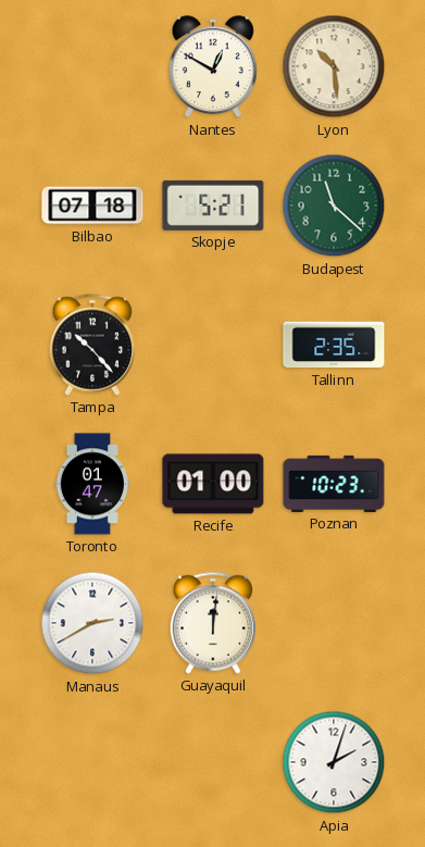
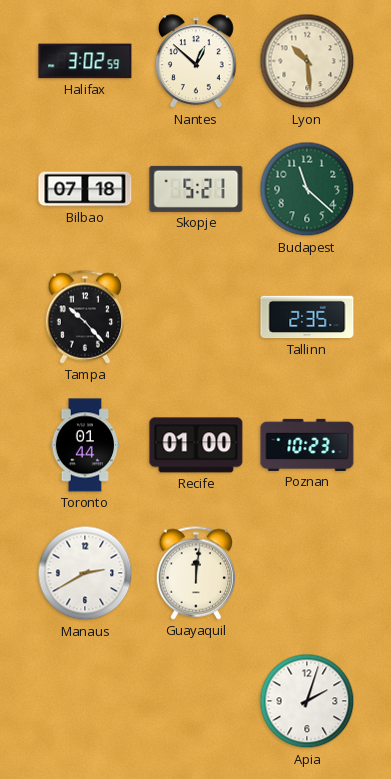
Halifax: none -> 3:02 (85, 61)
Nantes: 12:50 -> 12:52 (196, 62)
Toronto: 01:47 -> 01:44 (85, 445)
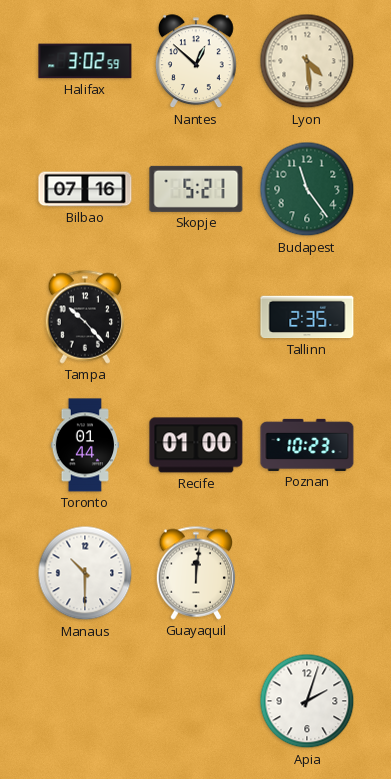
Lyon: 10:29 -> 4:29 (307, 61)
Bilbao: 07:18 -> 07:16 (85, 189)
Budapest: 11:22 -> 11:24 (307, 189)
Manaus: 2:40 -> 10:30 (85, 573)
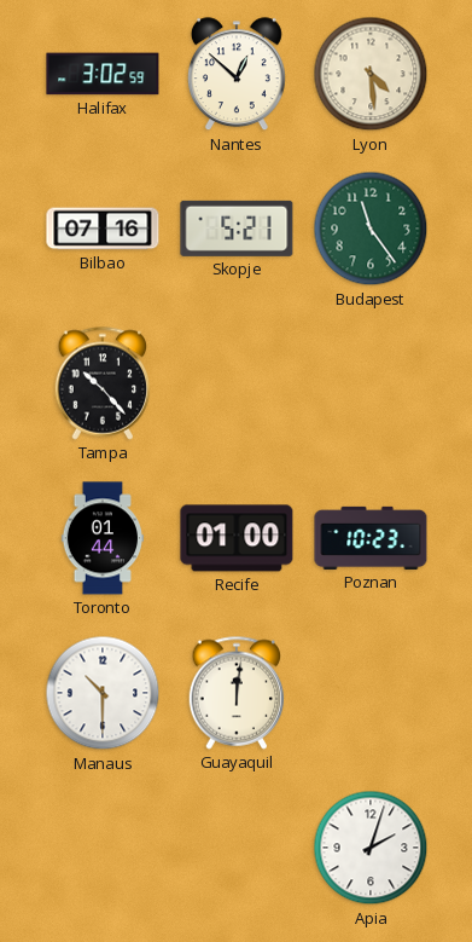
Tallinn: 2:35 -> none (307, 317)
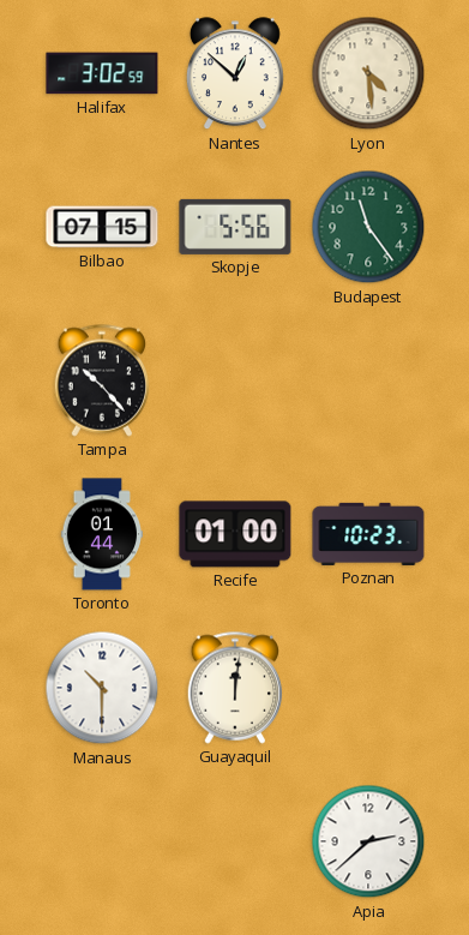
Bilbao: 07:16 -> 07:15 (102, 227)
Skopje: 5:21 -> 5:56 (235, 227)
Apia: 2:03 -> 2:38 (368, 841)
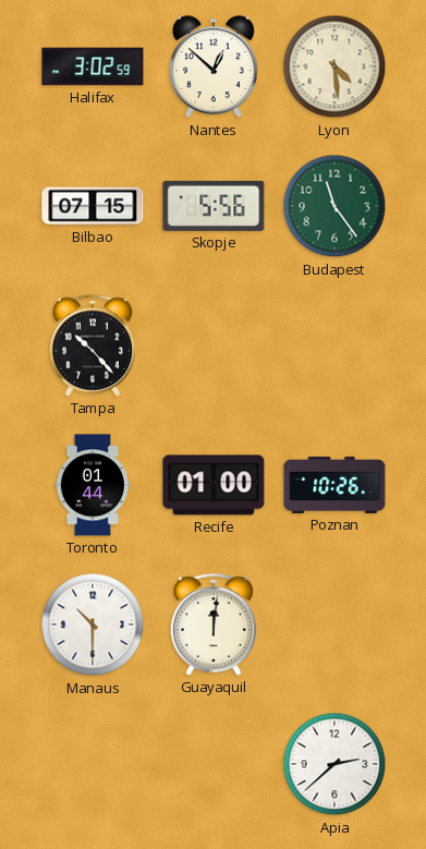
Poznan: 10:23 -> 10:26 (334, 485)
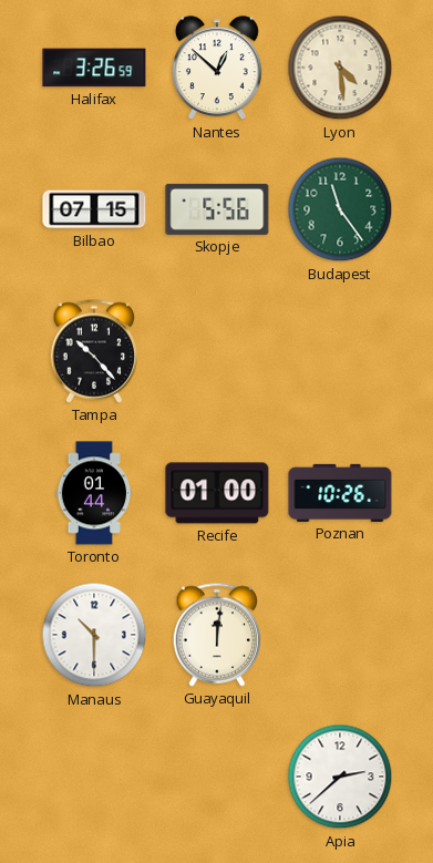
Halifax: 3:02 -> 3:26 (94, 68)
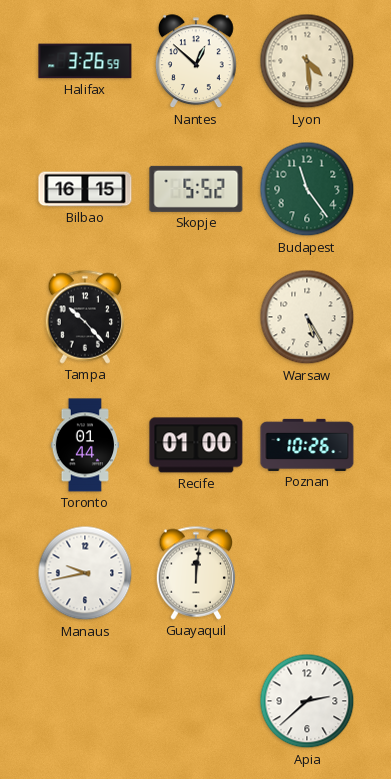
Bilbao: 07:15 -> 16:15 (85, 189)
Skopje: 5:56 -> 5:52 (196, 189)
Warsaw: none -> 5:25 (307, 317)
Manaus: 10:30 -> 9:43 (85, 573)
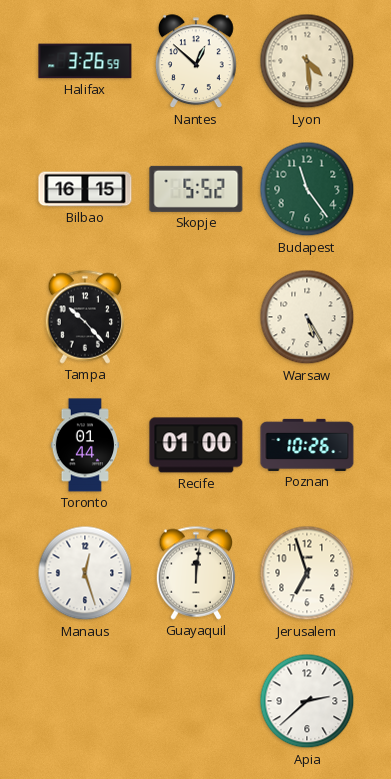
Manaus: 9:43 -> 12:27 (85, 573)
Jerusalem: none -> 6:57 (307, 573)
